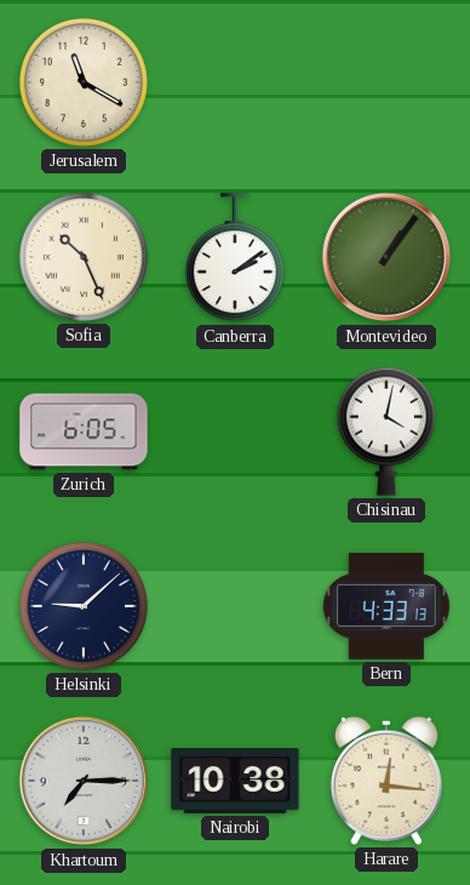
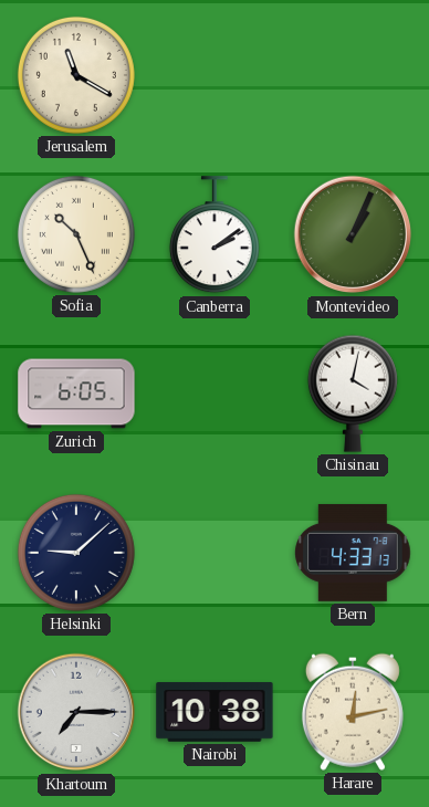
Montevideo: 1:06 -> 1:04 (353, 234)
Harare: 12:16 -> 12:13 (353, 712)
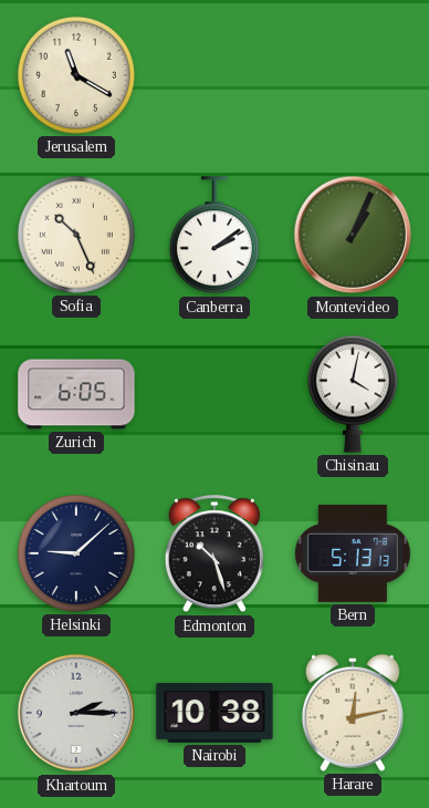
Edmonton: none -> 10:27 (214, 555)
Bern: 4:33 -> 5:13 (353, 553)
Khartoum: 7:15 -> 2:15 (76, 713)
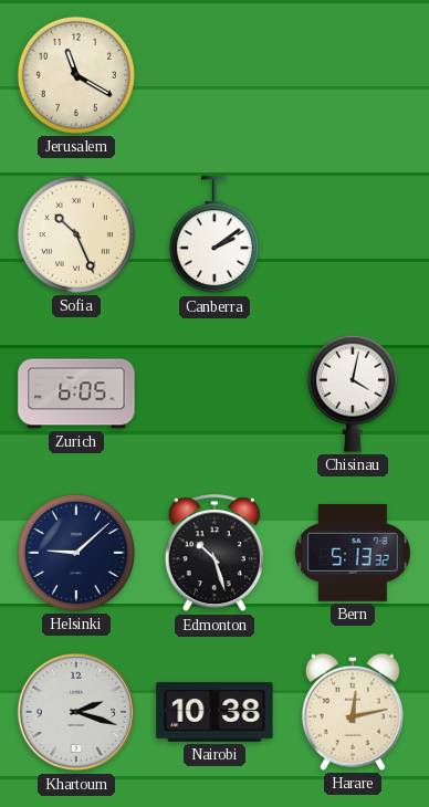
Montevideo: 1:04 -> none (353, 235)
Bern: 5:13:13 -> 5:13:32 (353, 553)
Khartoum: 2:15 -> 2:18 (76, 712)
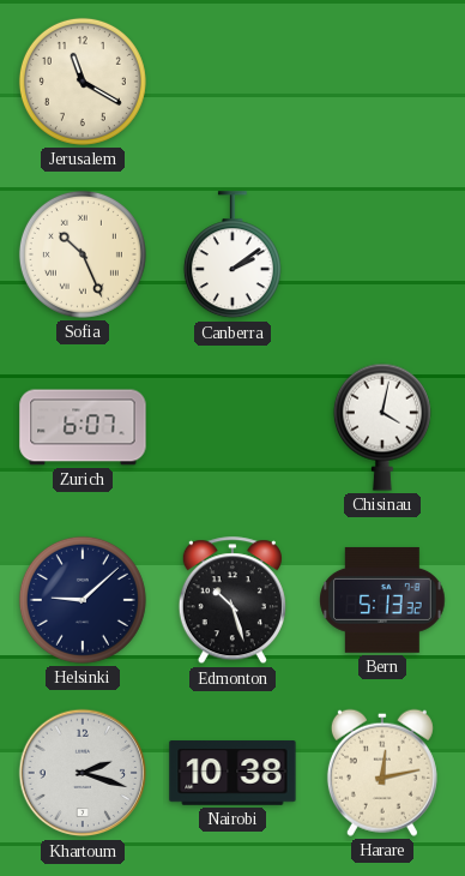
Zurich: 6:05 -> 6:07 (83, 427)
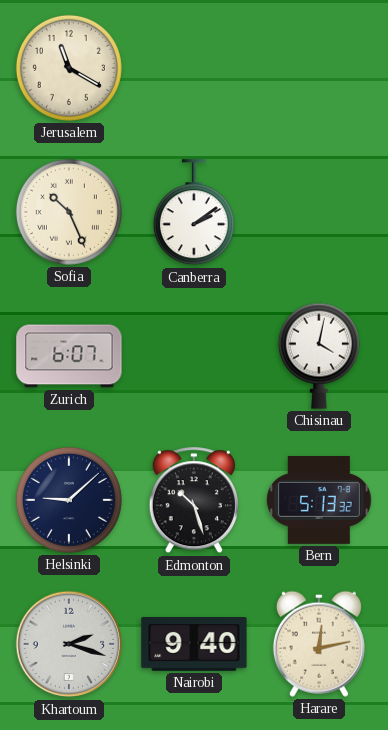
Nairobi: 10:38 -> 9:40 (194, 644)
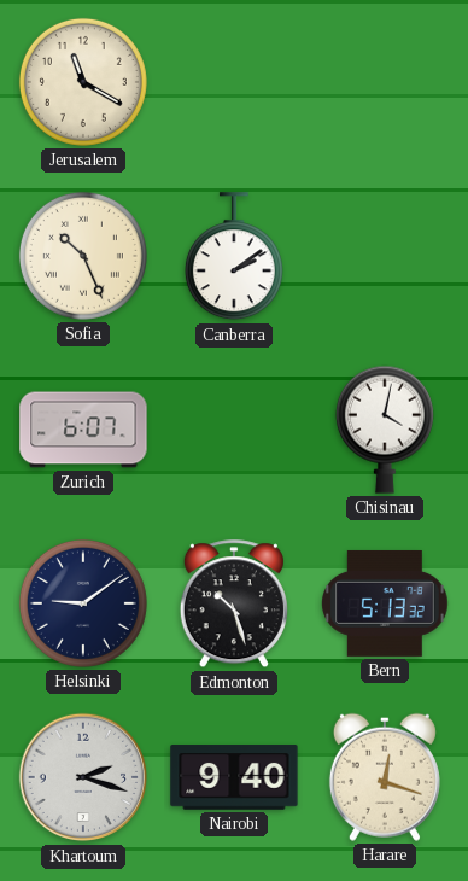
Helsinki: 9:08 -> 9:09 (83, 603)
Harare: 12:13 -> 12:18 (385, 777)
